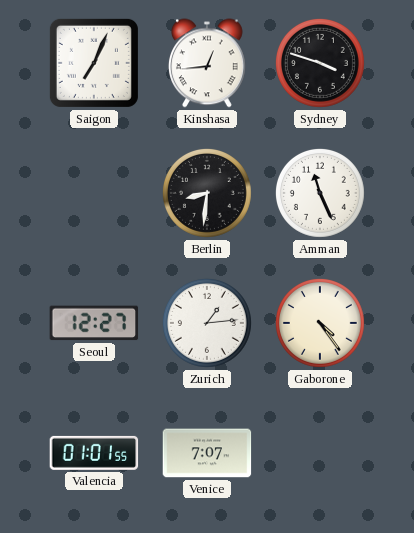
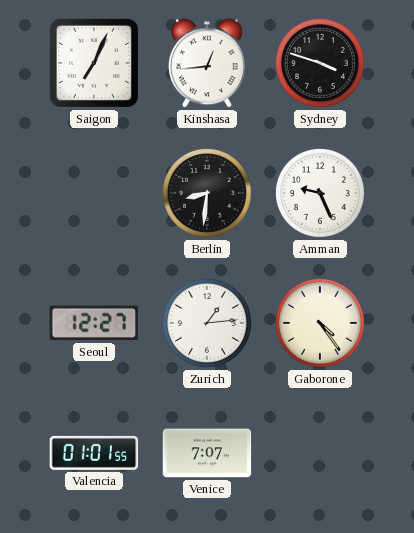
Amman: 11:26 -> 9:26 (320, 193)
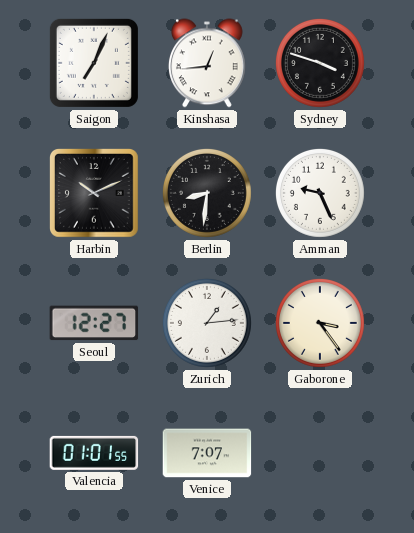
Harbin: none -> 10:11 (95, 194)
Gaborone: 4:24 -> 3:24 (320, 323)
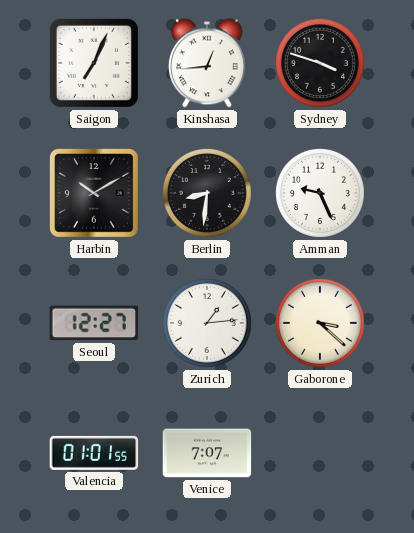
Harbin: 10:11 -> 10:10 (95, 194)
Gaborone: 3:24 -> 3:22 (320, 323)
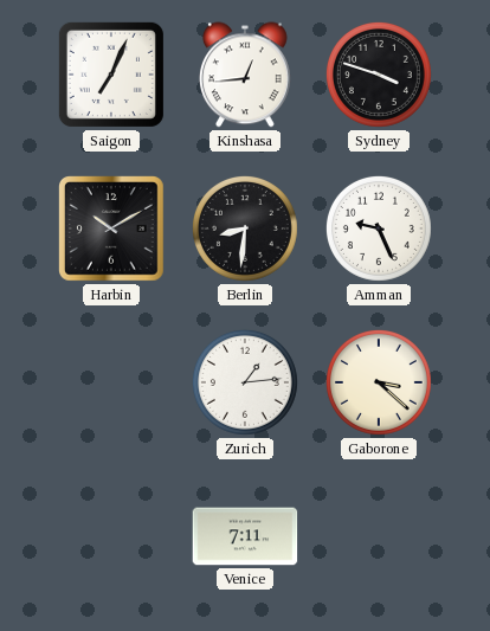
Seoul: 12:27 -> none (94, 323)
Valencia: 01:01 -> none (94, 453)
Venice: 7:07 -> 7:11 (245, 536)
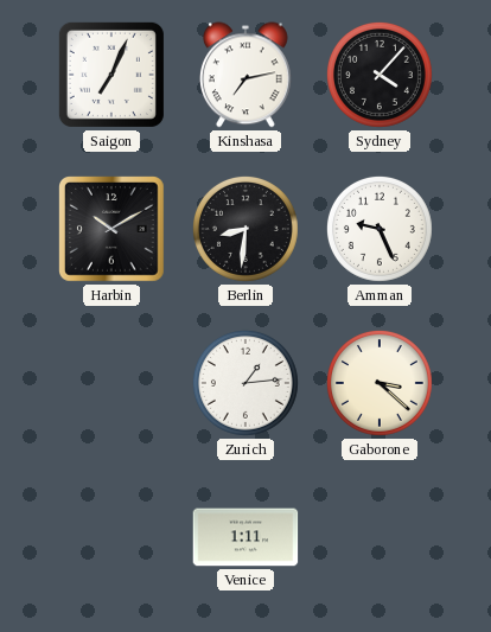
Kinshasa: 12:44 -> 7:13 (245, 75)
Sydney: 3:48 -> 4:07 (380, 75)
Venice: 7:11 -> 1:11 (245, 537)
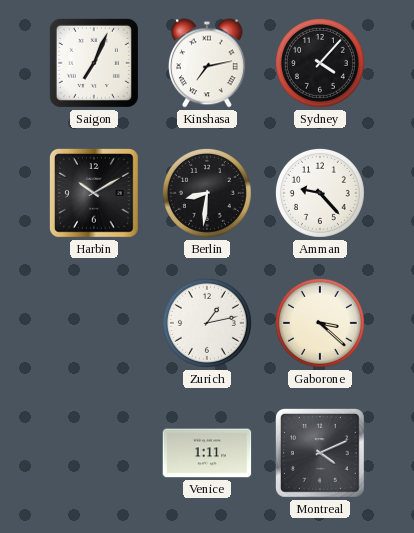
Amman: 9:26 -> 9:23 (320, 193)
Zurich: 1:14 -> 1:13 (207, 323)
Montreal: none -> 4:11 (321, 454)
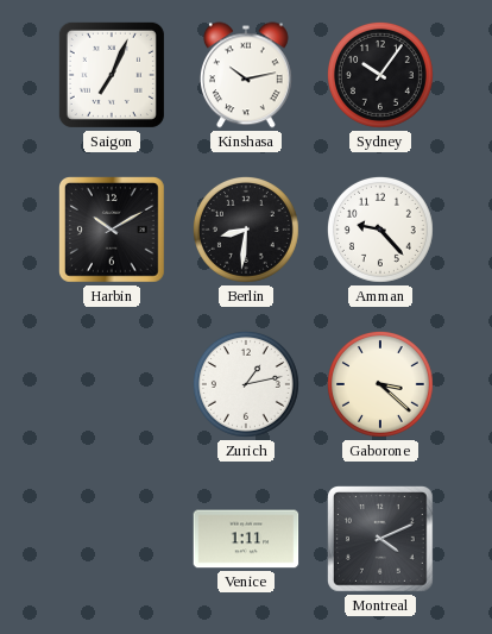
Kinshasa: 7:13 -> 10:13 (246, 75)
Sydney: 4:07 -> 10:06 (380, 75)
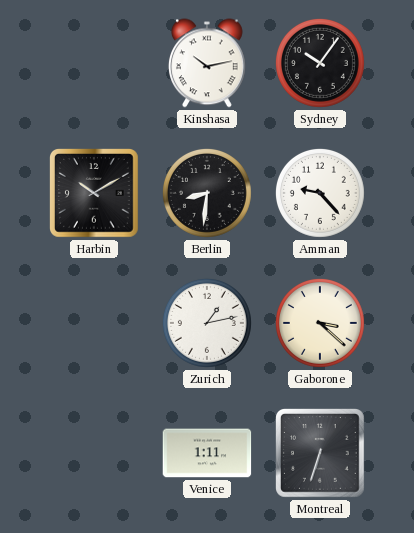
Saigon: 7:04 -> none (112, 75)
Montreal: 4:11 -> 6:33 (321, 454)
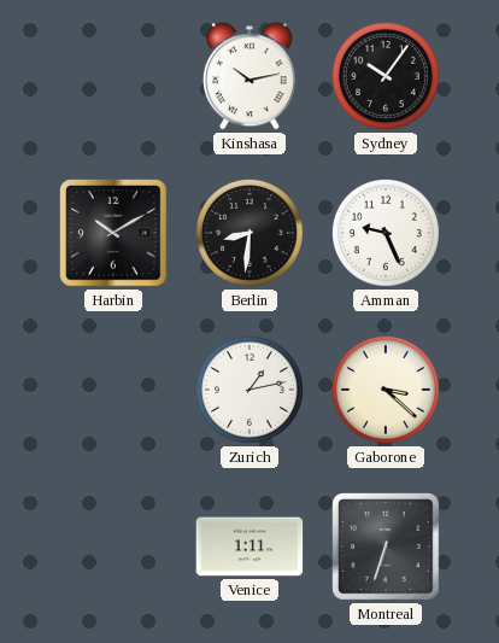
Amman: 9:23 -> 9:26 (386, 233)
